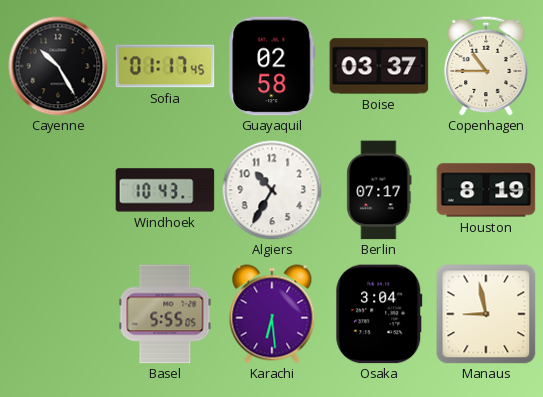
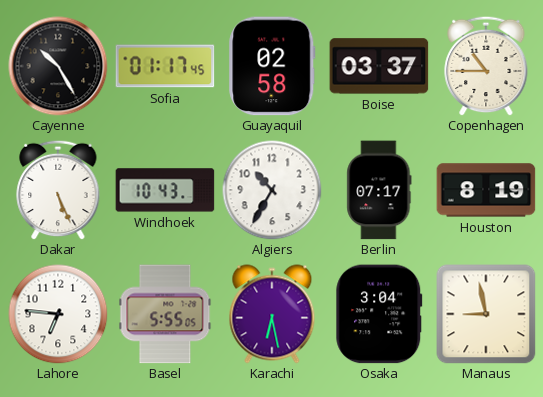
Dakar: none -> 5:26 (58, 190)
Lahore: none -> 6:46 (58, 314)
Karachi: 6:29 -> 6:28 (272, 314)
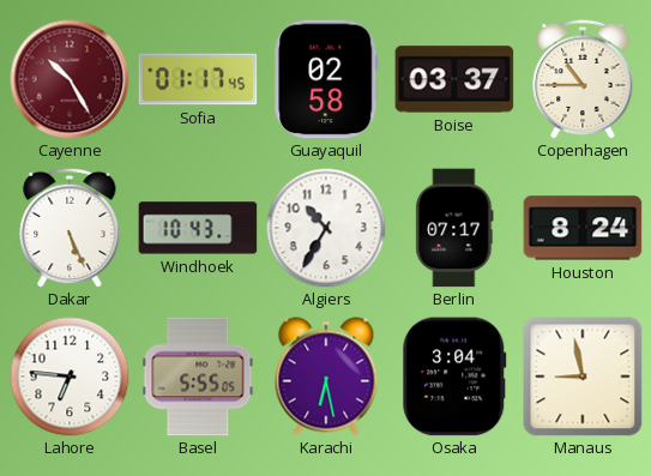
Cayenne dial: black -> burgundy (70, 79)
Houston: 8:19 -> 8:24 (583, 228)
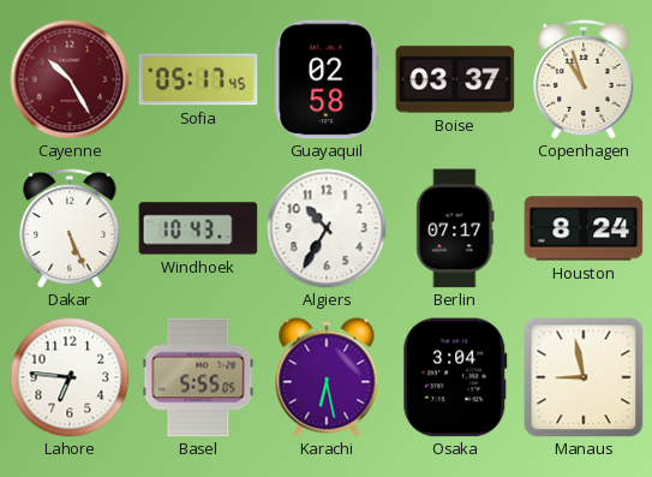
Sofia: 01:17 -> 05:17 (198, 79)
Copenhagen: 10:45 -> 10:57 (584, 79)
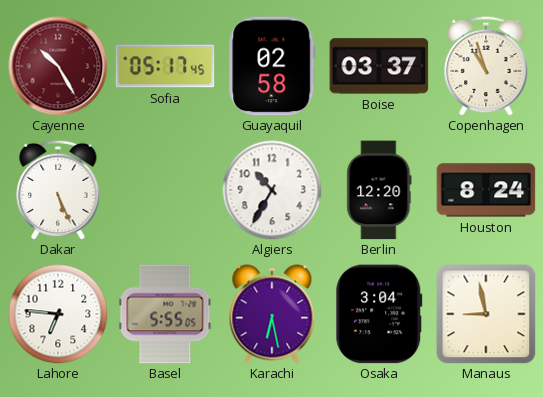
Windhoek: 10:43 -> none (198, 228)
Berlin: 07:17 -> 12:20 (379, 190)
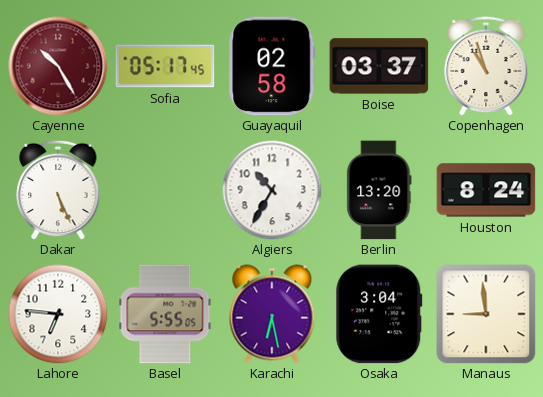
Berlin: 12:20 -> 13:20 (379, 190)
Manaus: 8:58 -> 8:59 (486, 314)
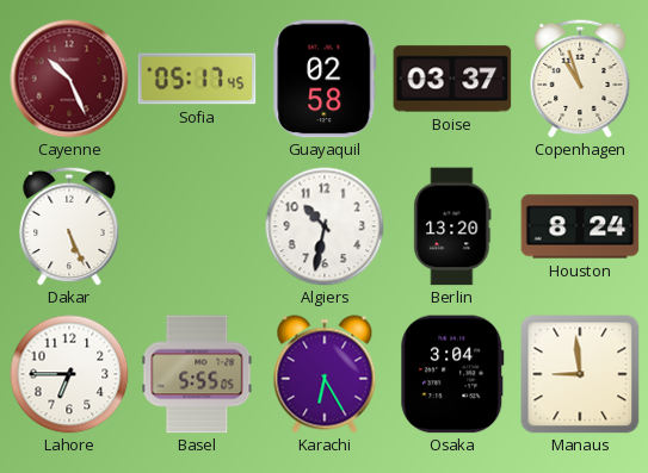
Cayenne: 10:25 -> 10:26 (69, 79)
Algiers: 10:35 -> 10:32 (325, 226)
Lahore: 6:46 -> 6:45 (69, 374)
Karachi: 6:28 -> 6:25 (325, 374)
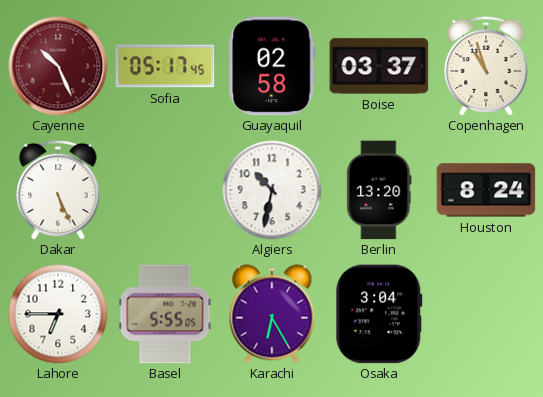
Manaus: 8:59 -> none (580, 374)
